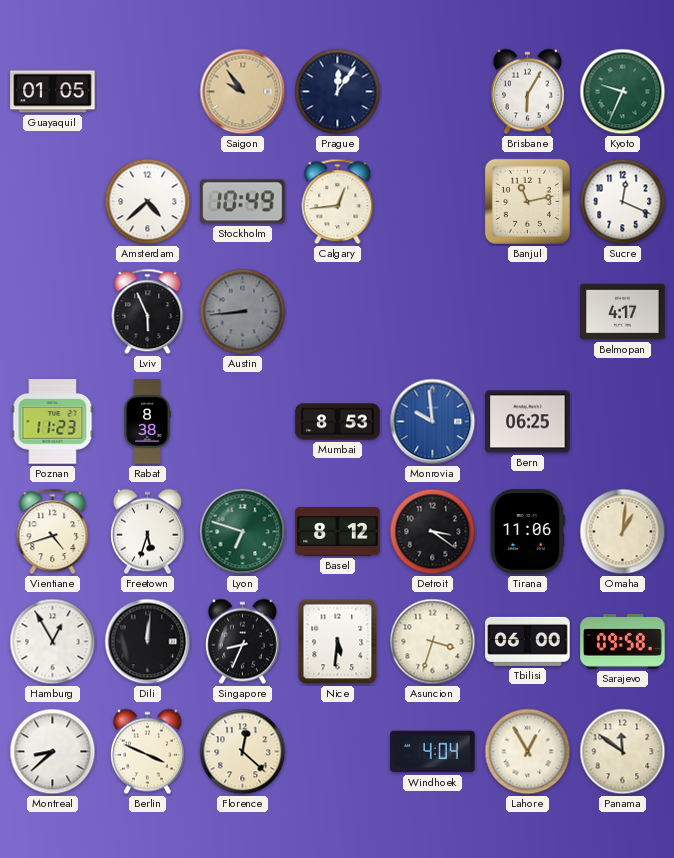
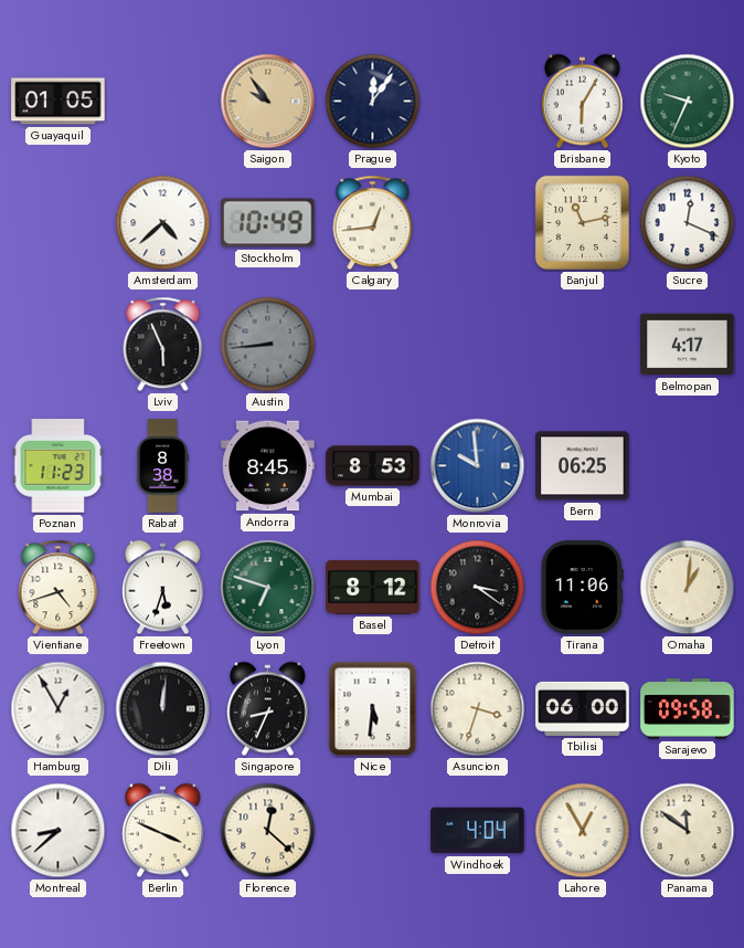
Andorra: none -> 8:45 (268, 466)
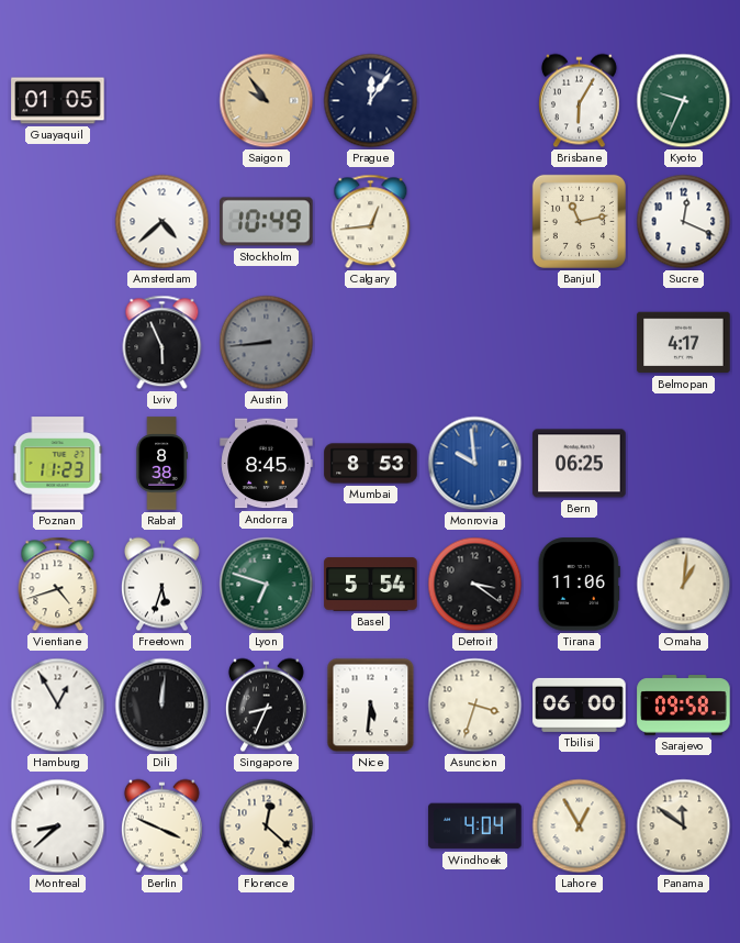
Basel: 8:12 -> 5:54 (371, 585)
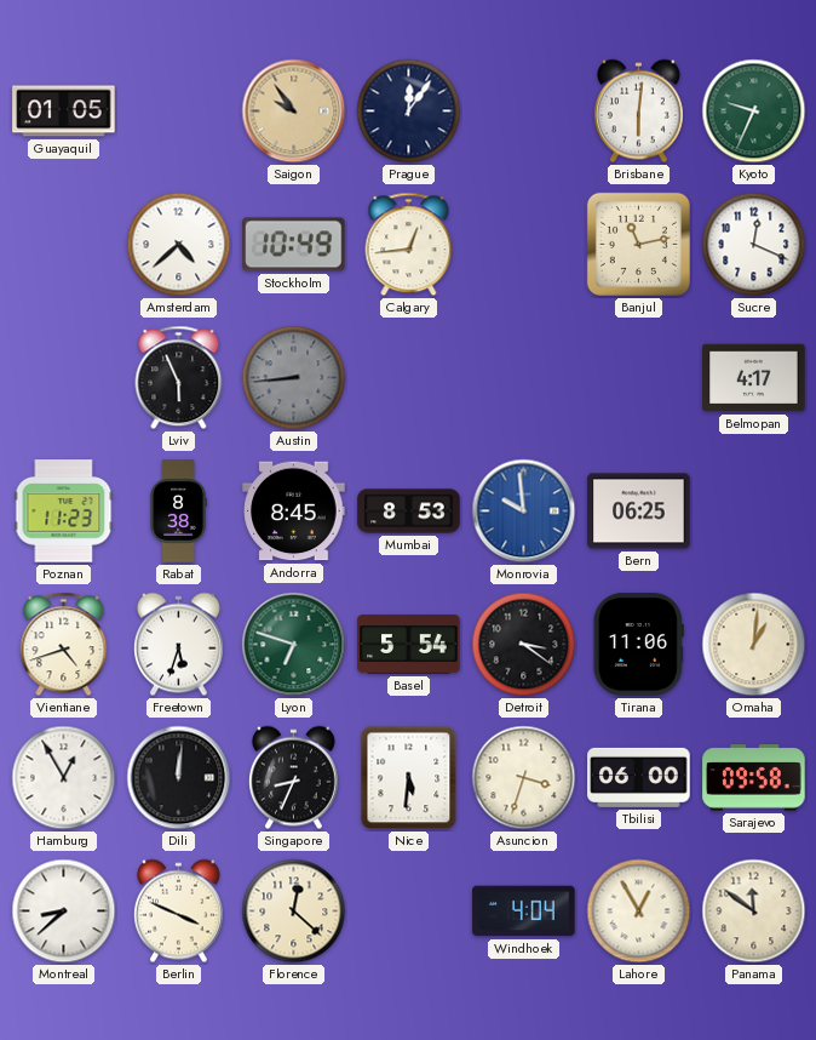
Brisbane: 6:05 -> 6:01 (638, 112)
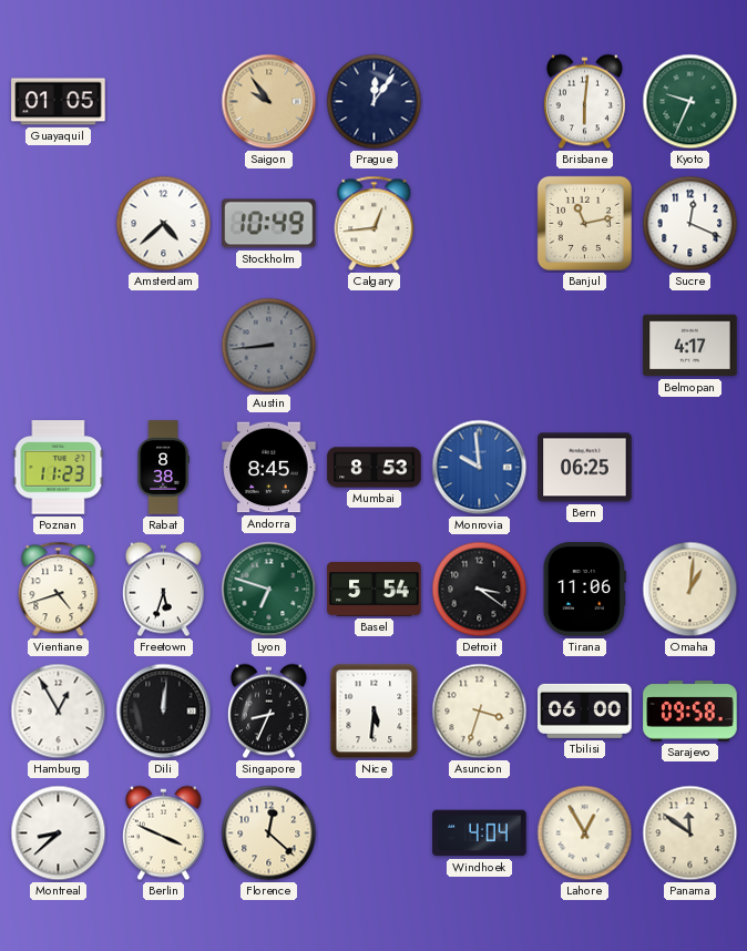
Lviv: 5:56 -> none (179, 378)
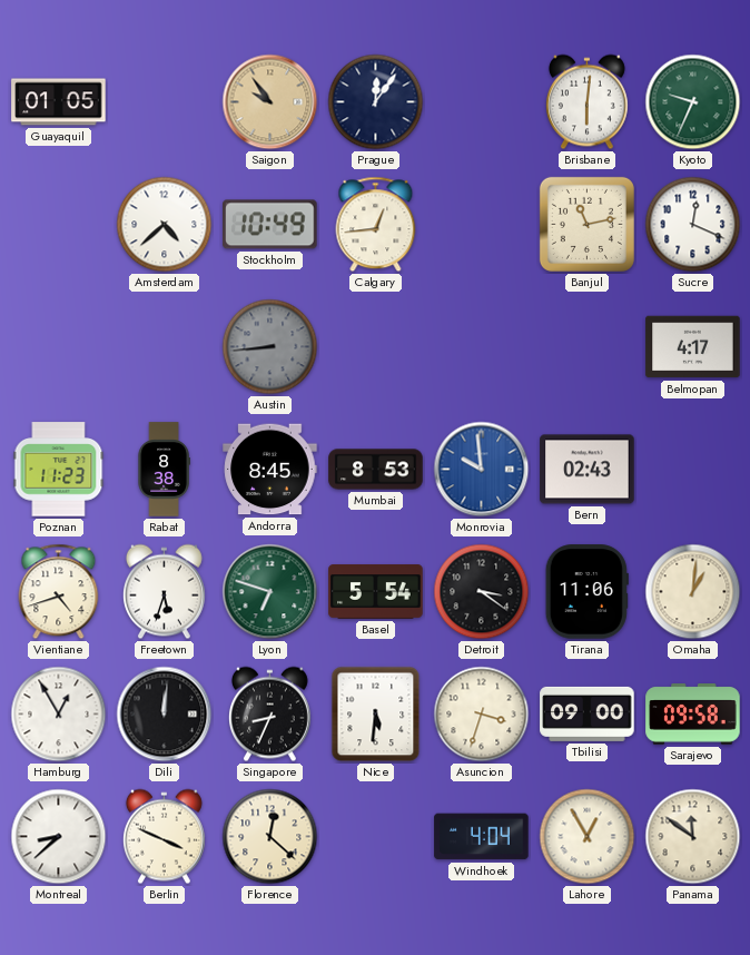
Bern: 06:25 -> 02:43 (588, 470)
Tbilisi: 06:00 -> 09:00 (588, 713)
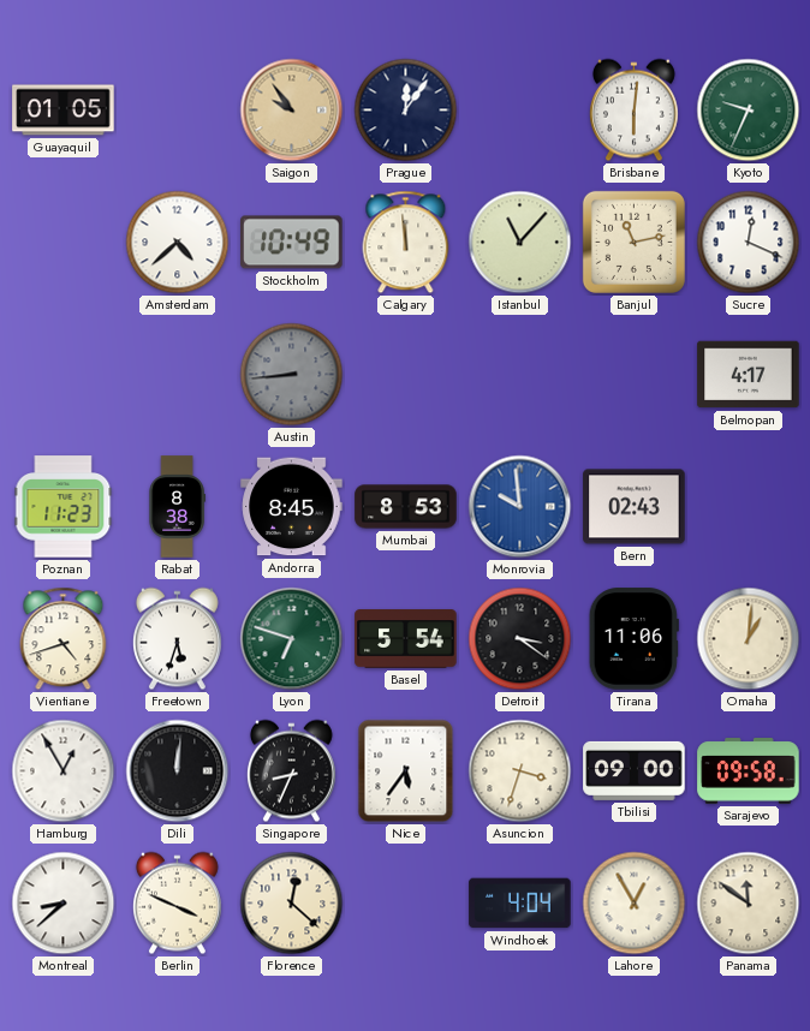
Calgary: 12:44 -> 11:59 (406, 243)
Istanbul: none -> 11:07 (520, 243)
Nice: 5:31 -> 5:36 (406, 771)
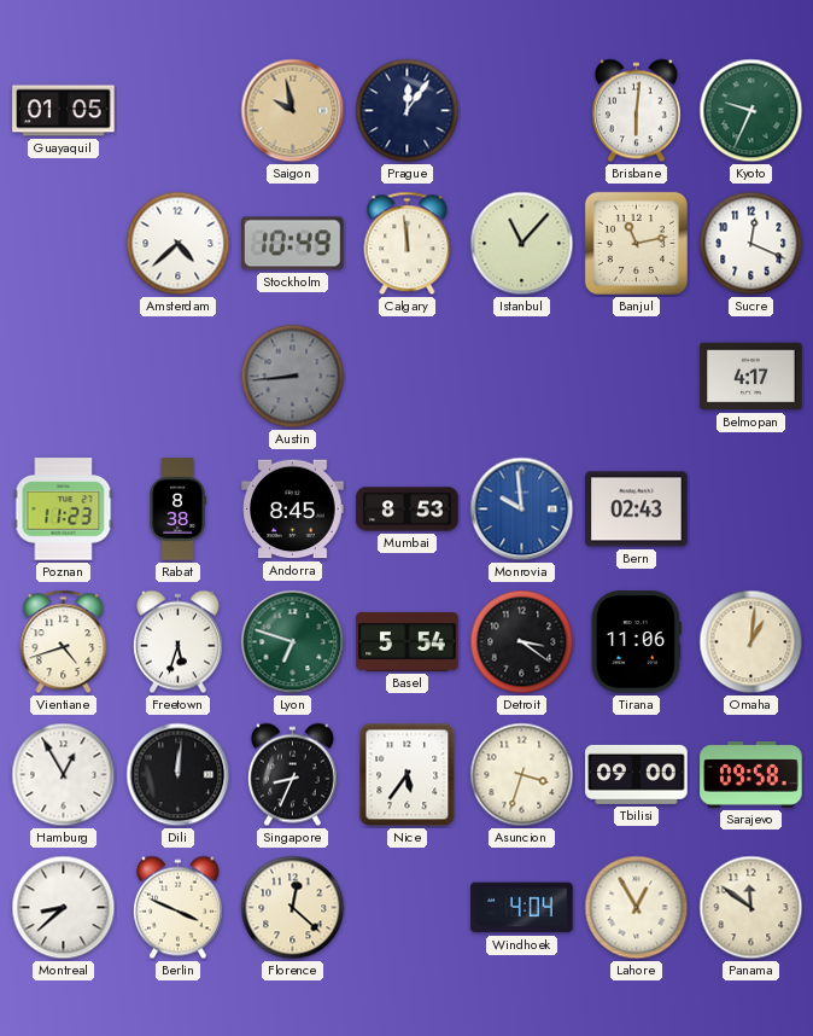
Saigon: 9:54 -> 9:58 (293, 111)
